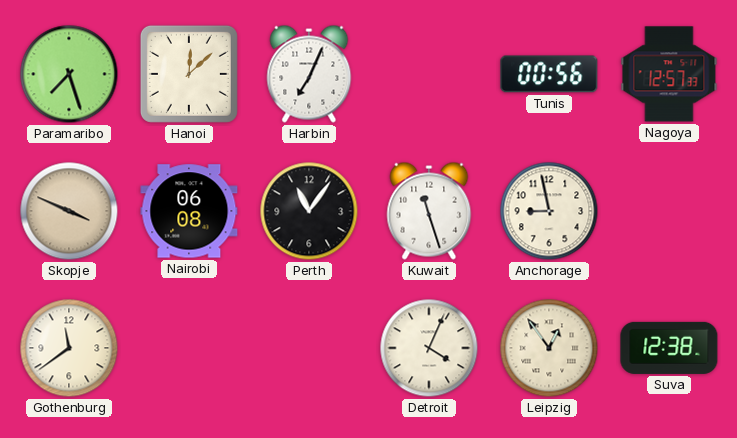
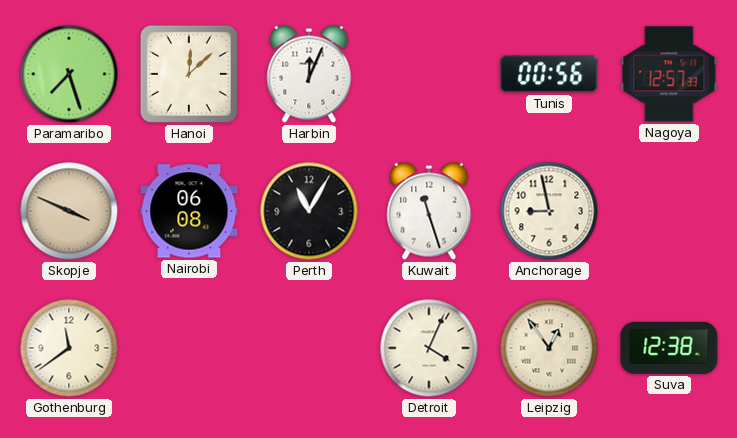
Harbin: 7:04 -> 12:04 (309, 74)
Perth: 11:06 -> 11:05 (309, 211)
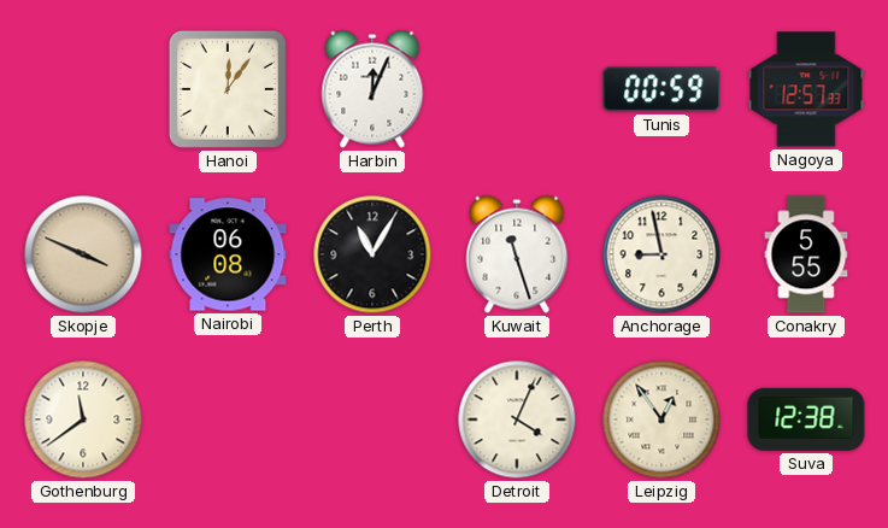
Paramaribo: 7:27 -> none (69, 74)
Hanoi: 12:08 -> 12:06 (228, 89)
Tunis: 00:56 -> 00:59 (661, 89)
Conakry: none -> 5:55 (806, 254)
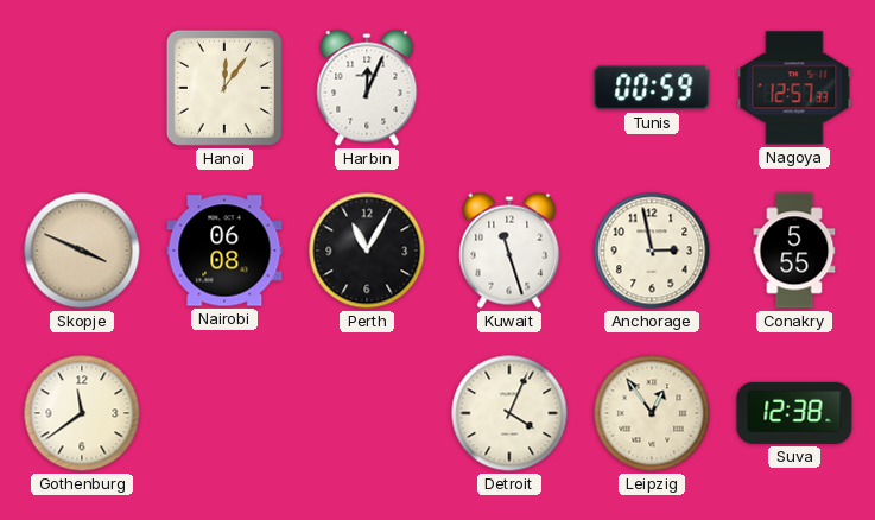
Anchorage: 8:58 -> 2:58 (652, 251)
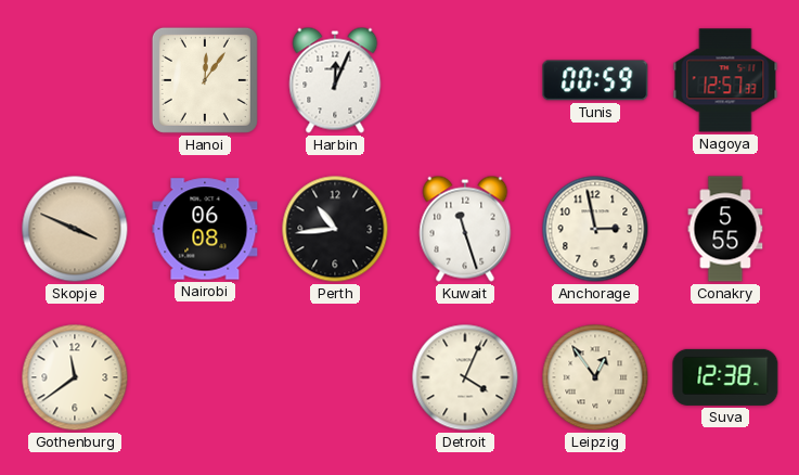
Perth: 11:05 -> 10:44 (335, 229)
